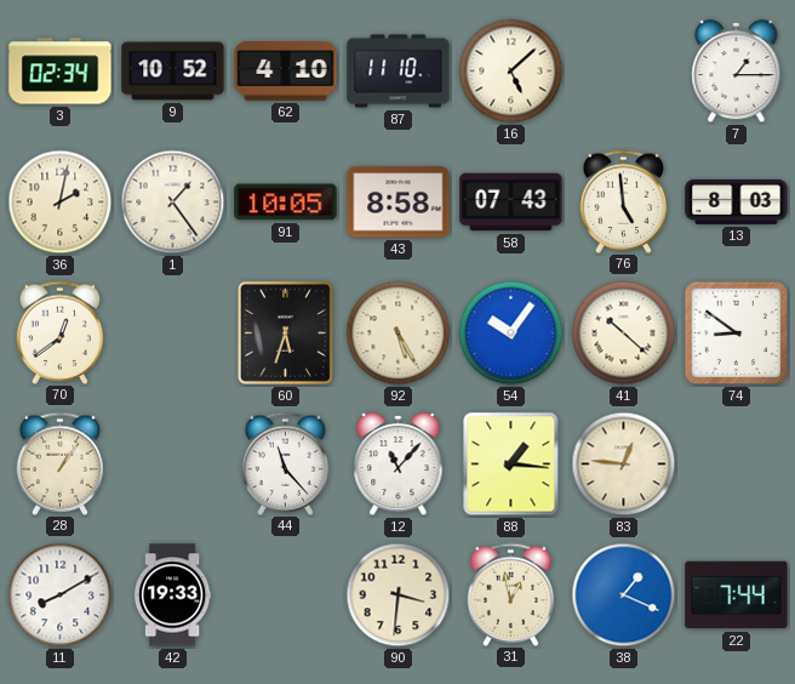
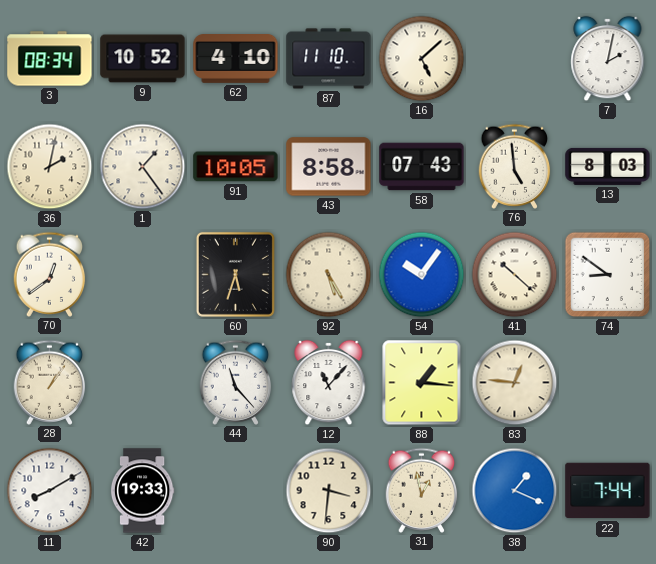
3: 02:34 -> 08:34 (50, 59)
7: 1:15 -> 2:02 (608, 59)
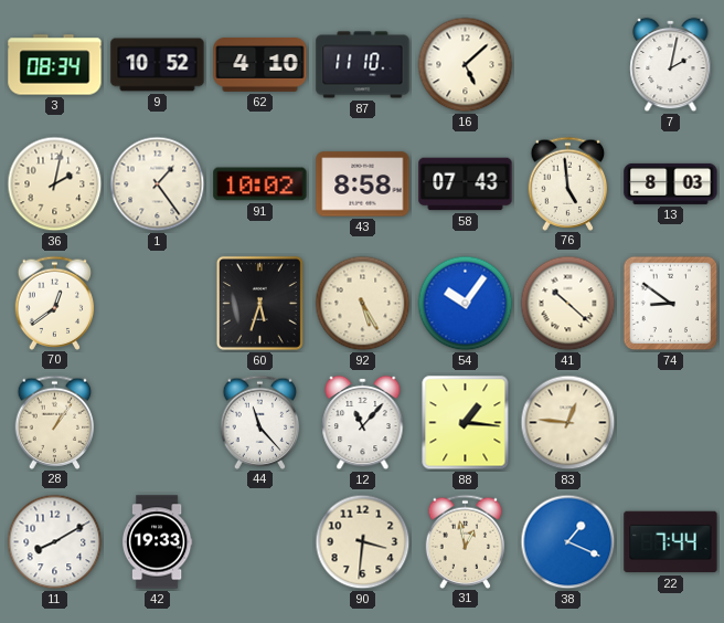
91: 10:05 -> 10:02 (260, 184)
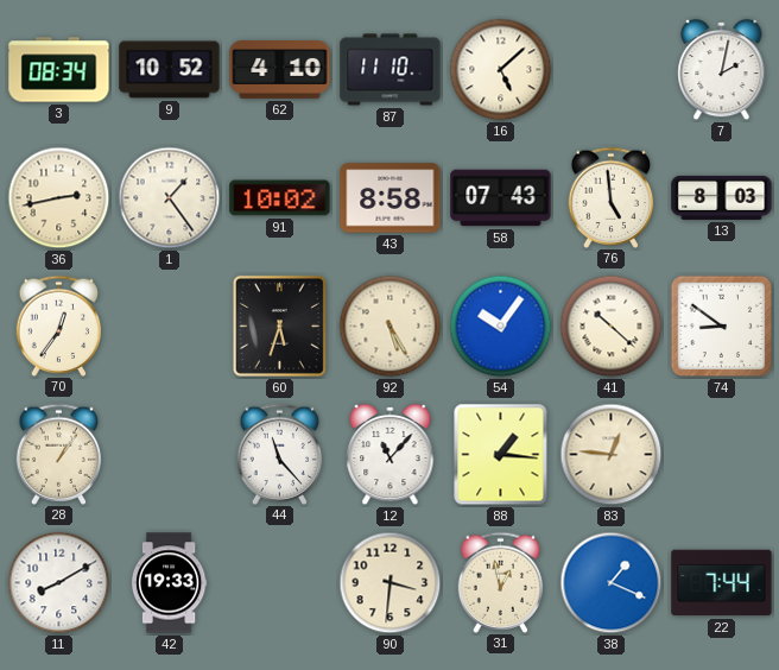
36: 2:02 -> 2:43 (59, 198)
70: 12:39 -> 12:36 (59, 325)
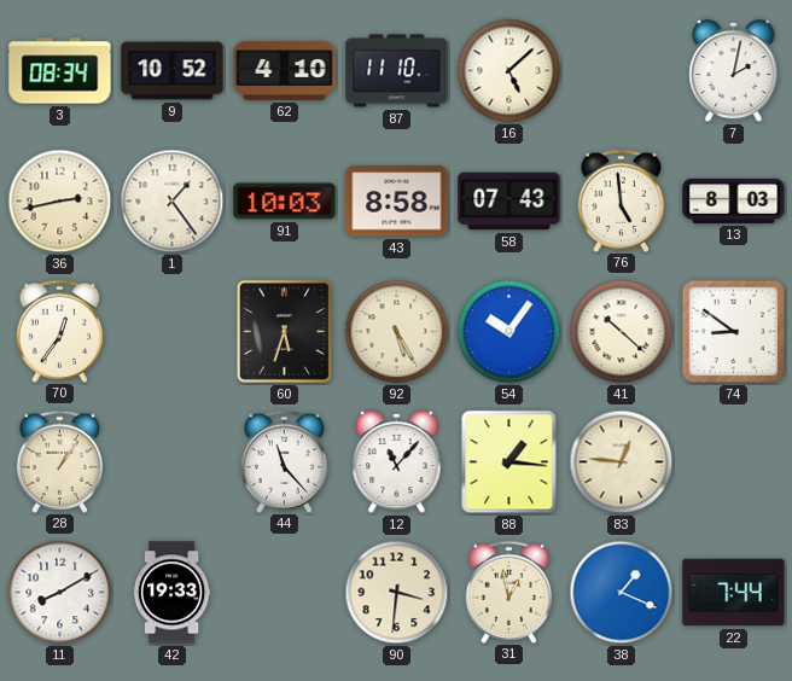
91: 10:02 -> 10:03 (285, 202)
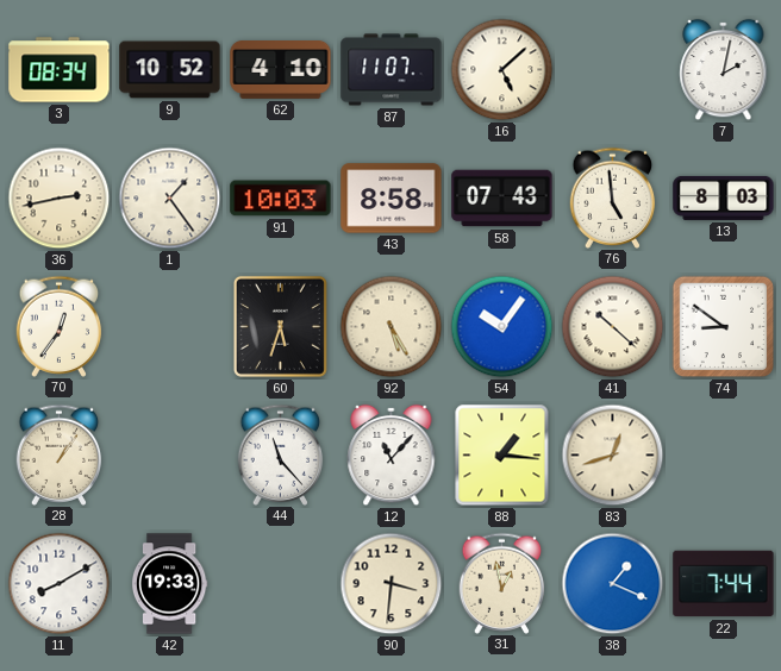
87: 11:10 -> 11:07 (392, 70)
83: 12:46 -> 12:42 (613, 456)
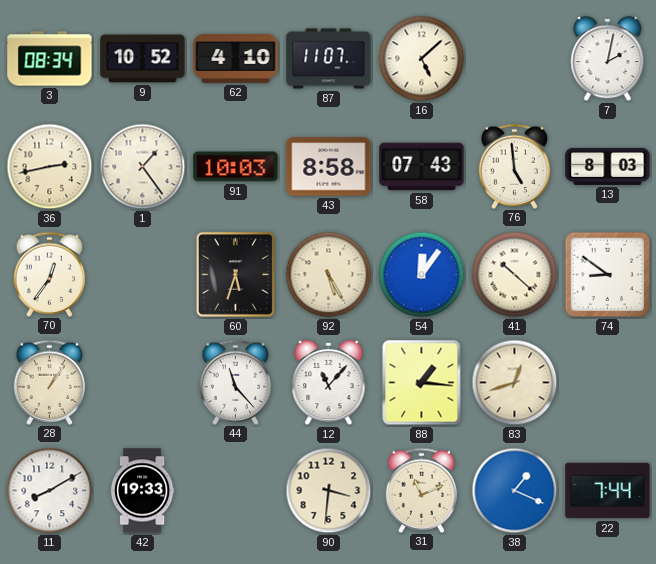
54: 10:06 -> 12:06 (422, 275)
31: 12:58 -> 11:11 (422, 490)
